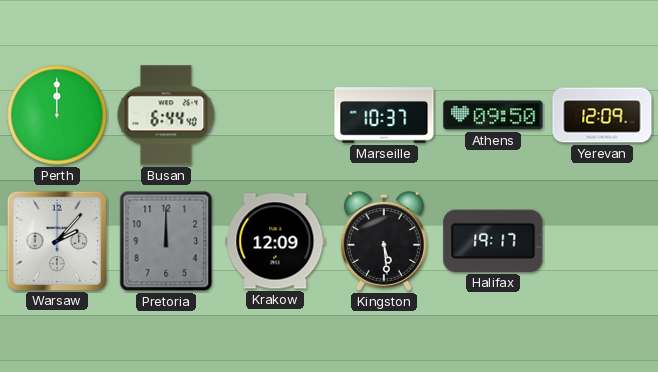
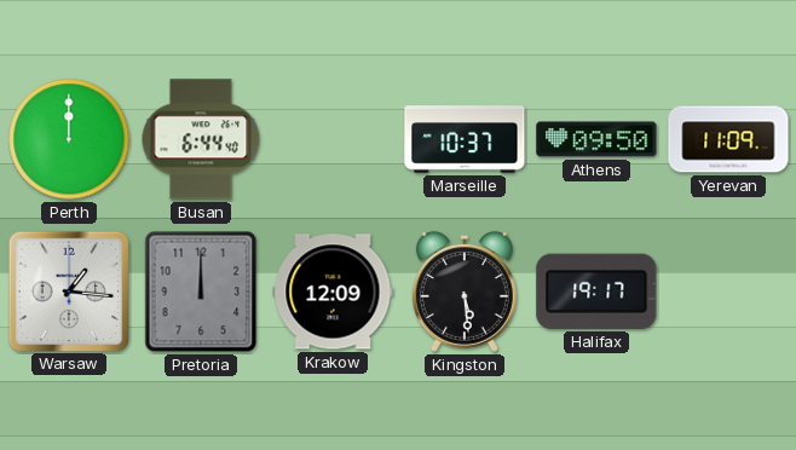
Yerevan: 12:09 -> 11:09 (728, 139)
Warsaw: 2:07 -> 1:16 (68, 290)
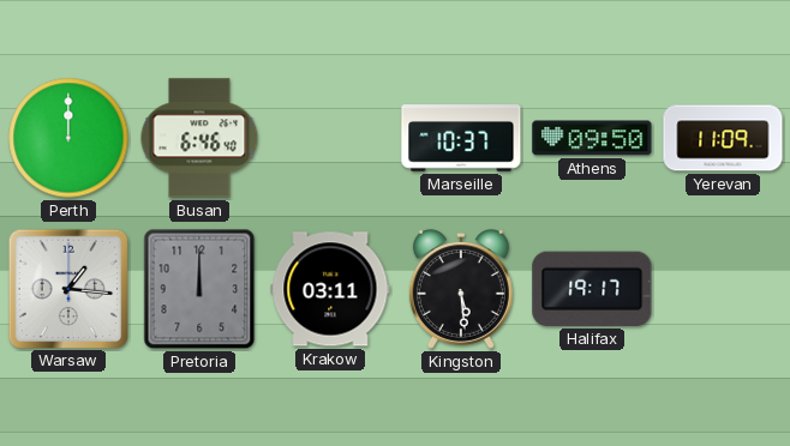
Busan: 6:44 -> 6:46 (199, 138)
Krakow: 12:09 -> 03:11 (330, 289)
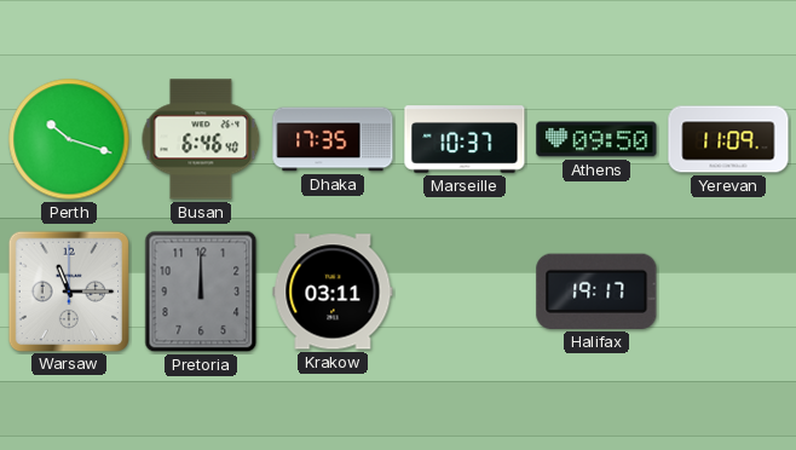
Perth: 12:00 -> 10:18 (69, 139)
Dhaka: none -> 17:35 (333, 139)
Warsaw: 1:16 -> 11:15 (68, 290)
Kingston: 5:29 -> none (461, 289)
